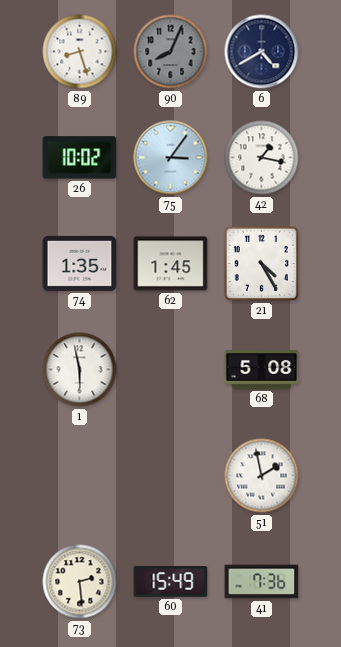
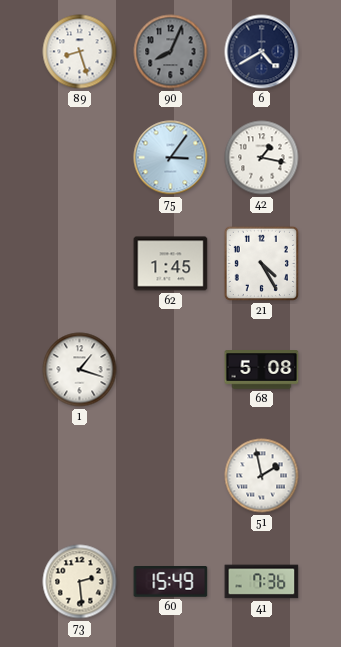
26: 10:02 -> none (80, 158)
74: 1:35 -> none (80, 263)
1: 5:58 -> 1:18 (80, 370)
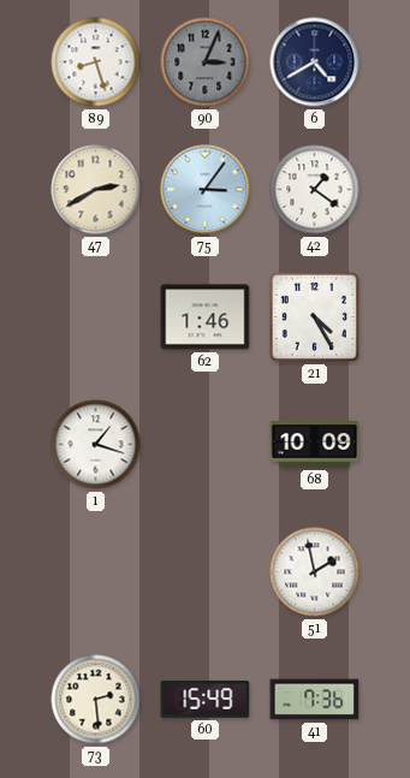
90: 8:04 -> 3:04 (206, 63)
47: none -> 2:40 (96, 190)
42: 1:17 -> 1:21 (315, 190)
62: 1:45 -> 1:46 (206, 317)
68: 5:08 -> 10:09 (315, 445)
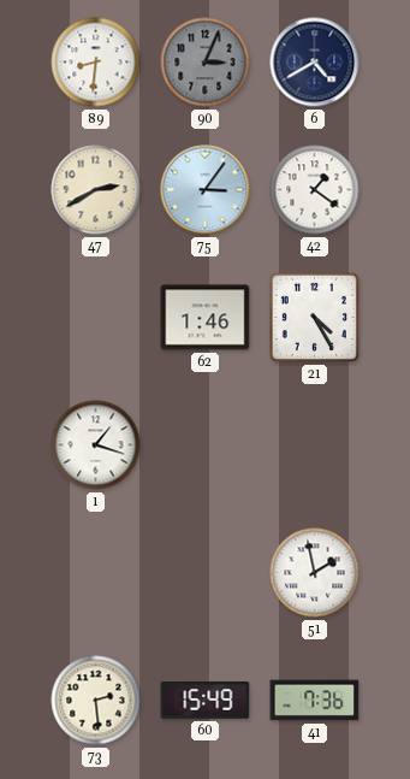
89: 8:27 -> 8:31 (96, 63)
68: 10:09 -> none (315, 445)
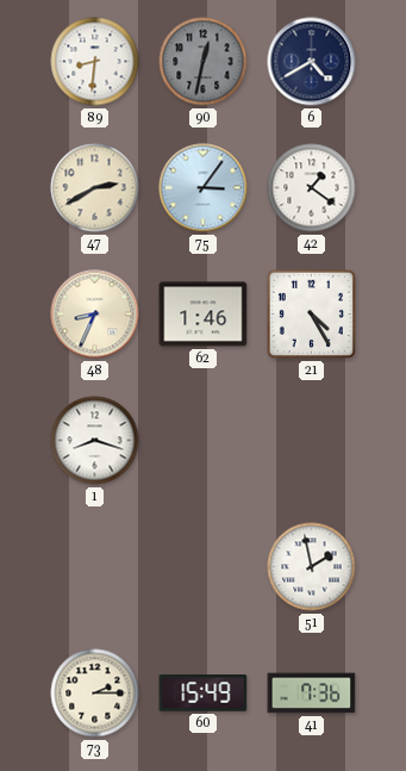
90: 3:04 -> 12:32 (204, 62)
48: none -> 8:34 (95, 315)
1: 1:18 -> 8:18 (95, 441)
73: 2:29 -> 2:15 (95, 694)
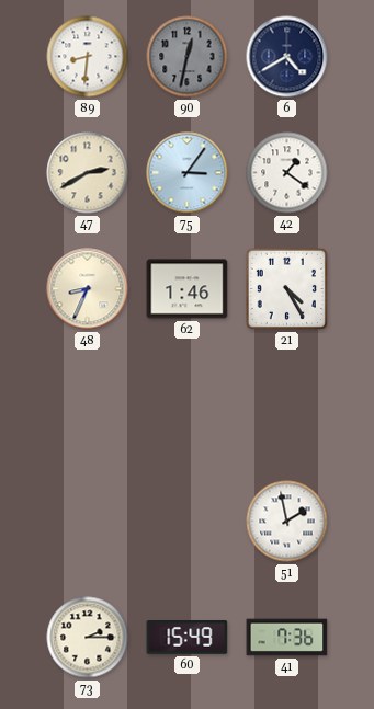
1: 8:18 -> none (95, 441)
